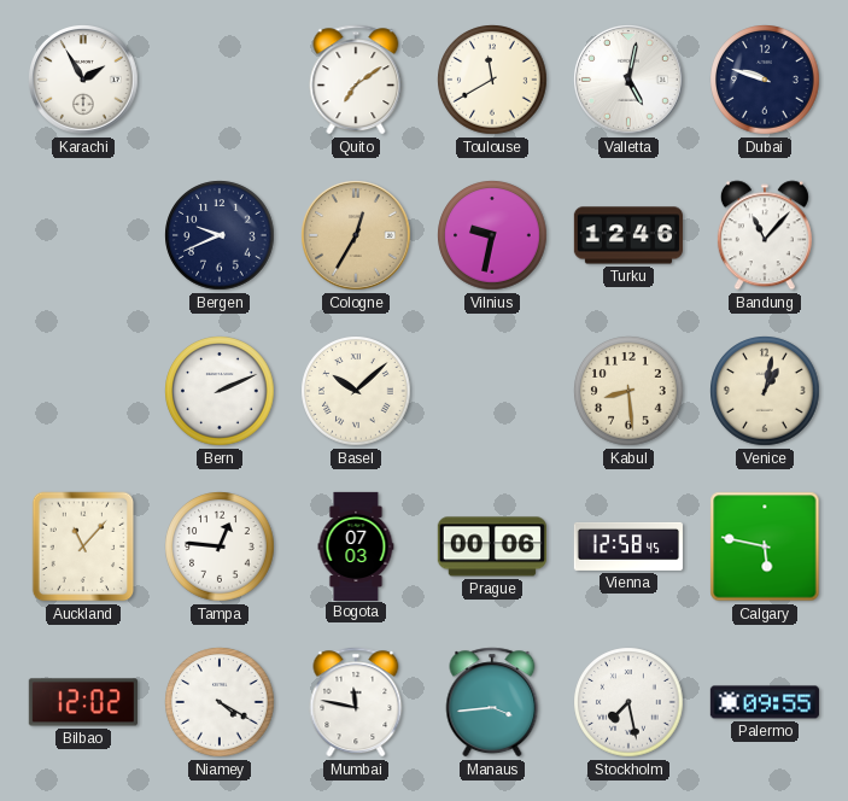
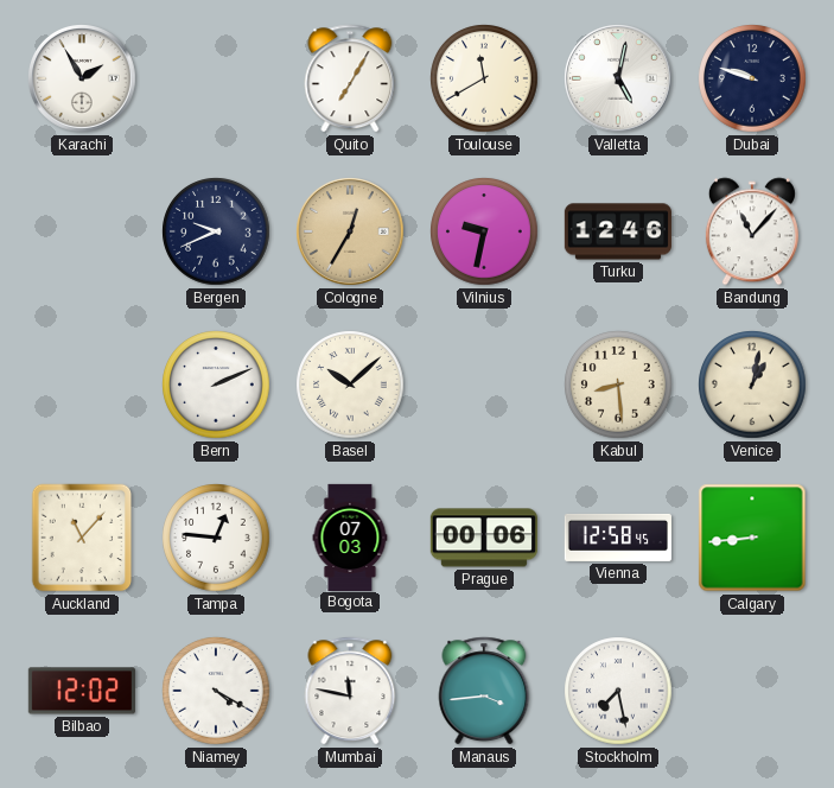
Quito: 7:09 -> 7:05 (350, 78)
Calgary: 5:47 -> 8:44 (752, 538)
Palermo: 09:55 -> none (765, 702)
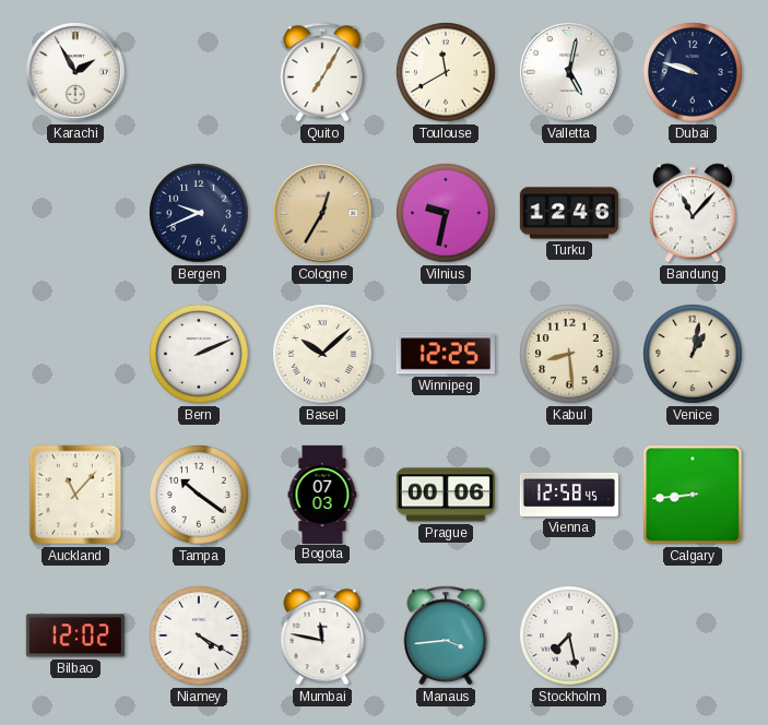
Winnipeg: none -> 12:25 (446, 354)
Tampa: 12:46 -> 10:21 (199, 495)
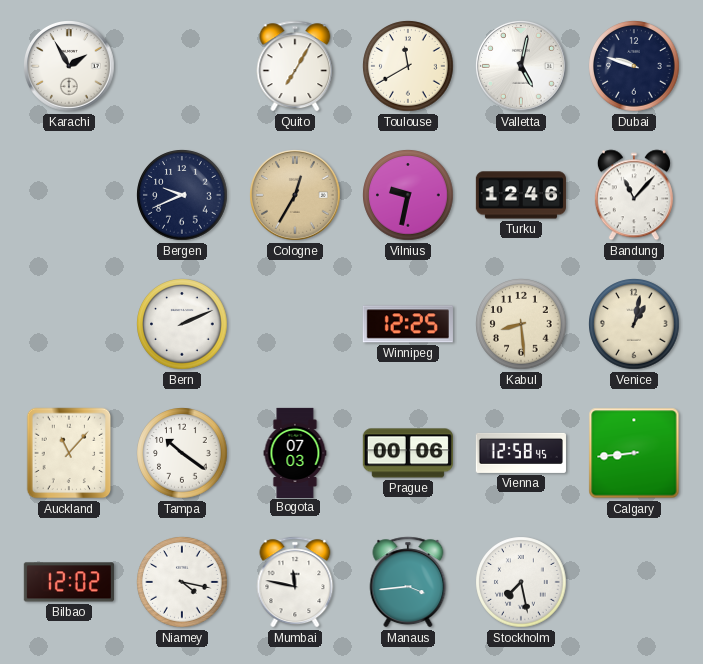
Basel: 10:08 -> none (322, 354)
Niamey: 4:20 -> 4:17 (182, 582)
